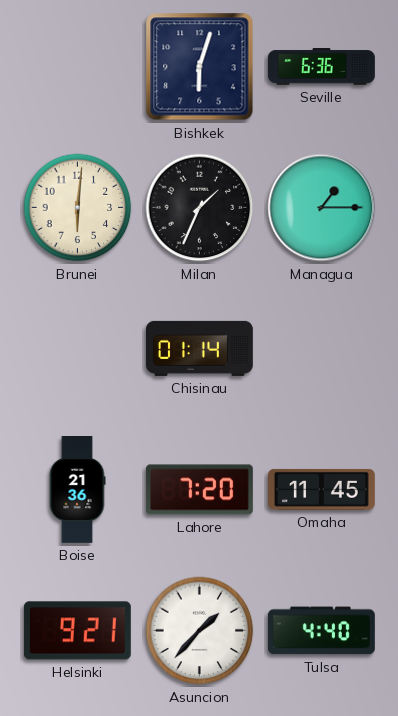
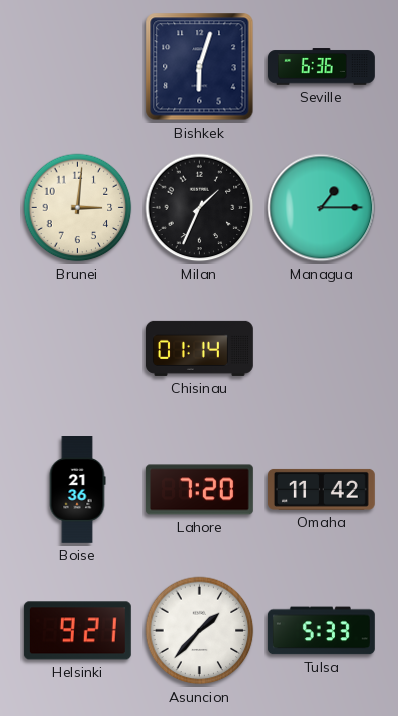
Brunei: 6:01 -> 3:01 (78, 208)
Omaha: 11:45 -> 11:42 (322, 489)
Tulsa: 4:40 -> 5:33 (321, 631)
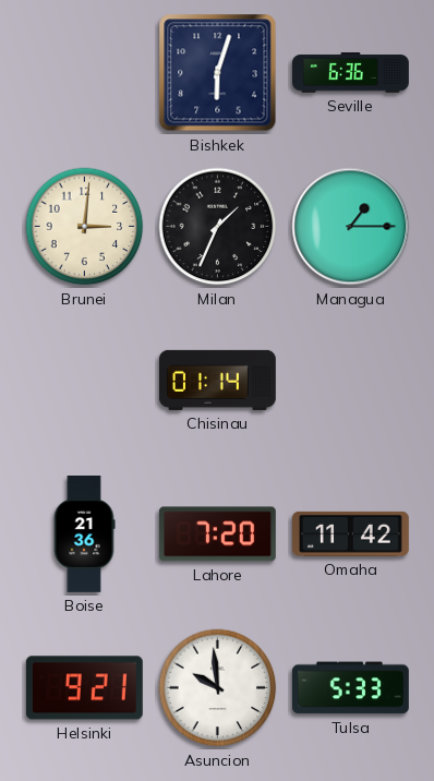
Asuncion: 1:37 -> 9:59 (218, 688)
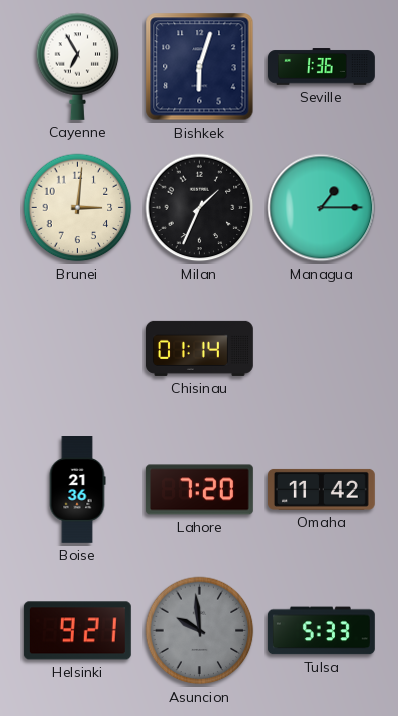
Cayenne: none -> 6:55 (78, 66)
Seville: 6:36 -> 1:36 (322, 67)
Asuncion dial: white -> grey (200, 631)
